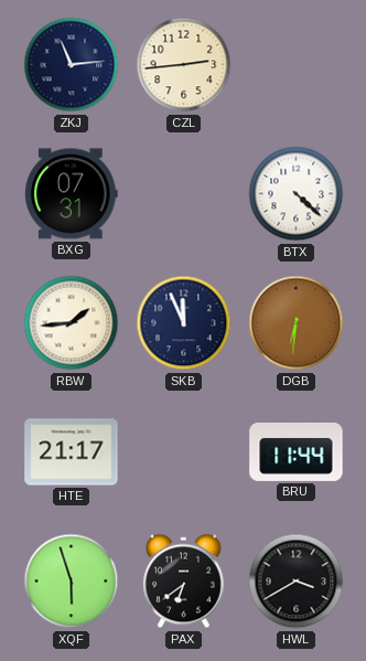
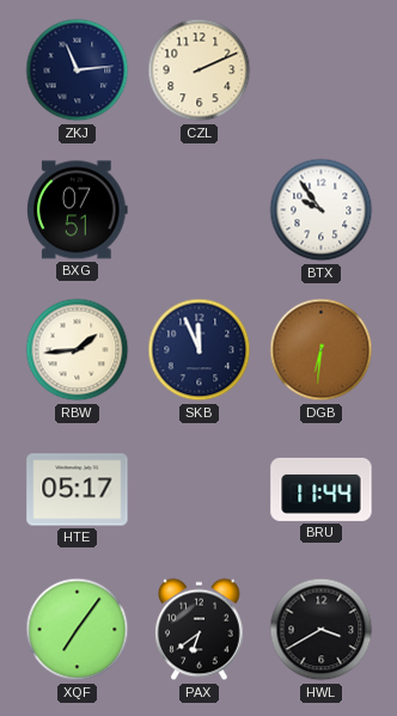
CZL: 2:44 -> 2:11 (200, 71)
BXG: 07:31 -> 07:51 (78, 210)
BTX: 4:22 -> 9:54 (322, 210)
HTE: 21:17 -> 05:17 (78, 490)
XQF: 5:57 -> 7:06 (78, 630)
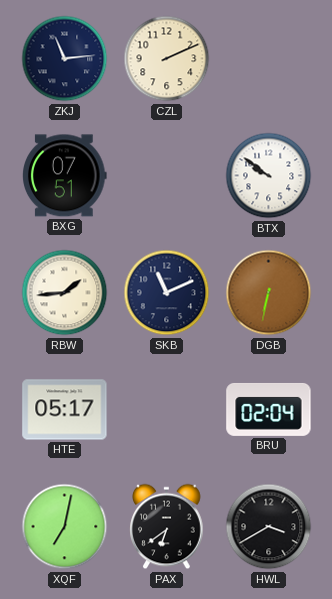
BTX: 9:54 -> 9:51 (269, 176)
SKB: 11:56 -> 11:11 (167, 293)
DGB: 6:31 -> 6:32 (269, 293)
BRU: 11:44 -> 02:04 (269, 409)
XQF: 7:06 -> 7:02 (65, 527)
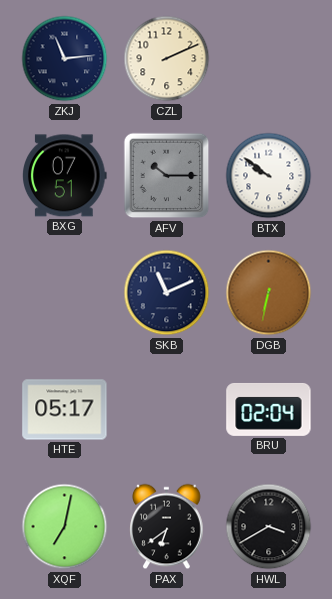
AFV: none -> 10:15 (167, 176)
RBW: 1:44 -> none (65, 293)
